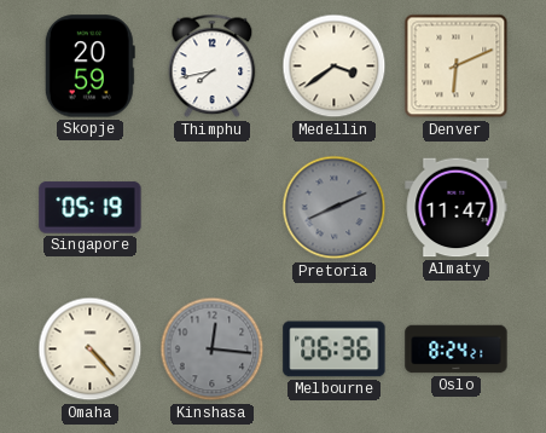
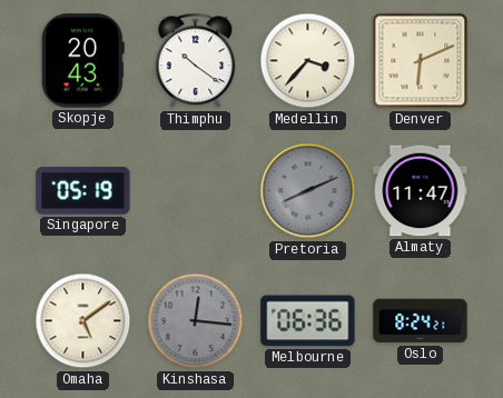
Skopje: 20:59 -> 20:43 (82, 61)
Thimphu: 7:43 -> 10:21 (196, 61)
Medellin: 3:39 -> 3:37 (308, 61)
Omaha: 4:23 -> 5:09 (83, 321)
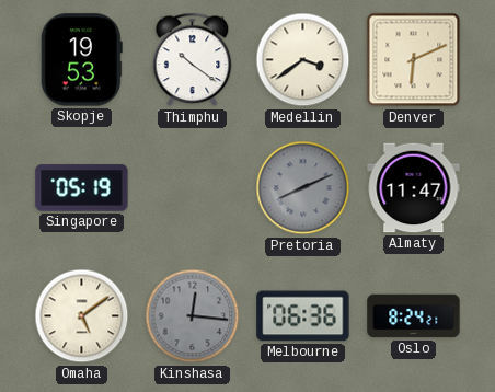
Skopje: 20:43 -> 19:53 (81, 60)
Medellin: 3:37 -> 3:39 (303, 60)
